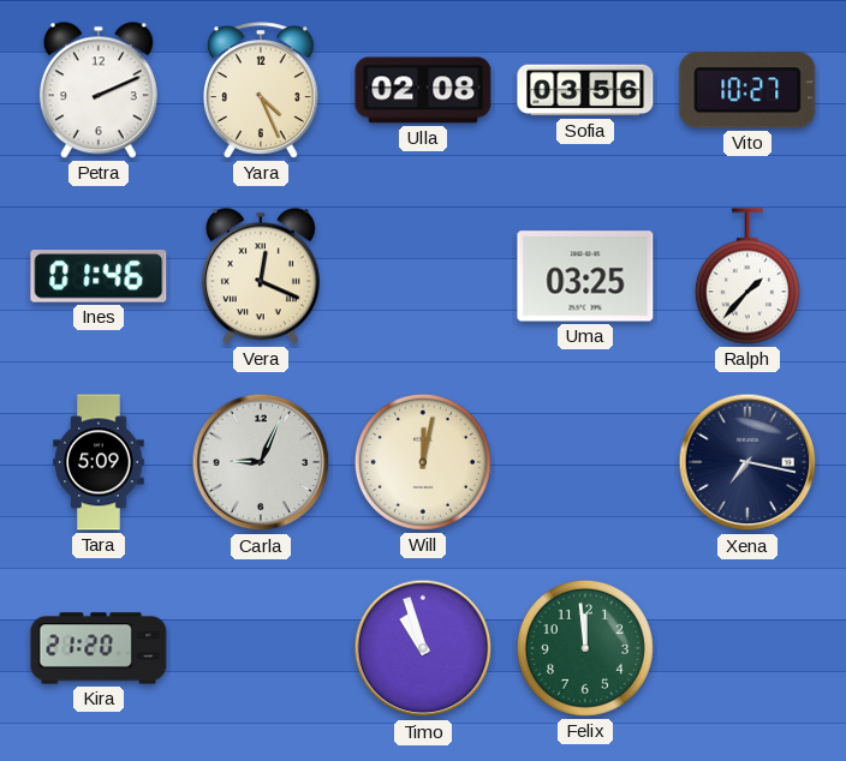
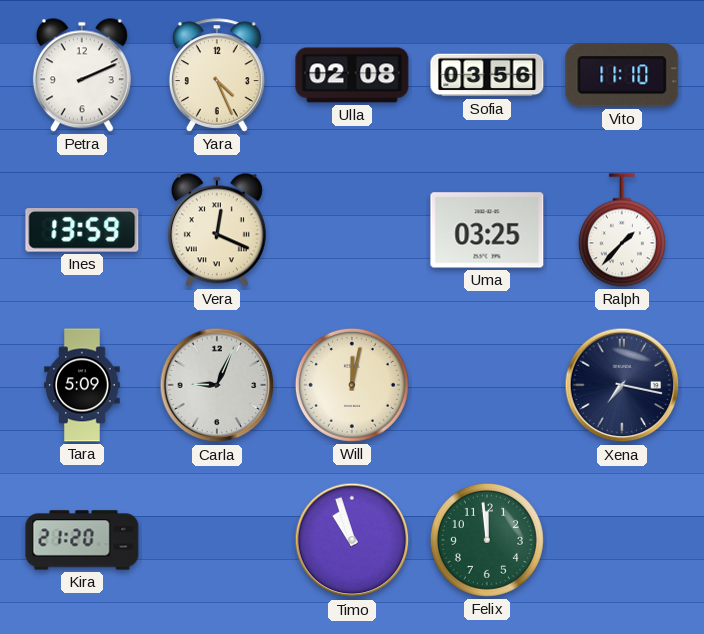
Vito: 10:27 -> 11:10 (622, 75)
Ines: 01:46 -> 13:59 (82, 230)
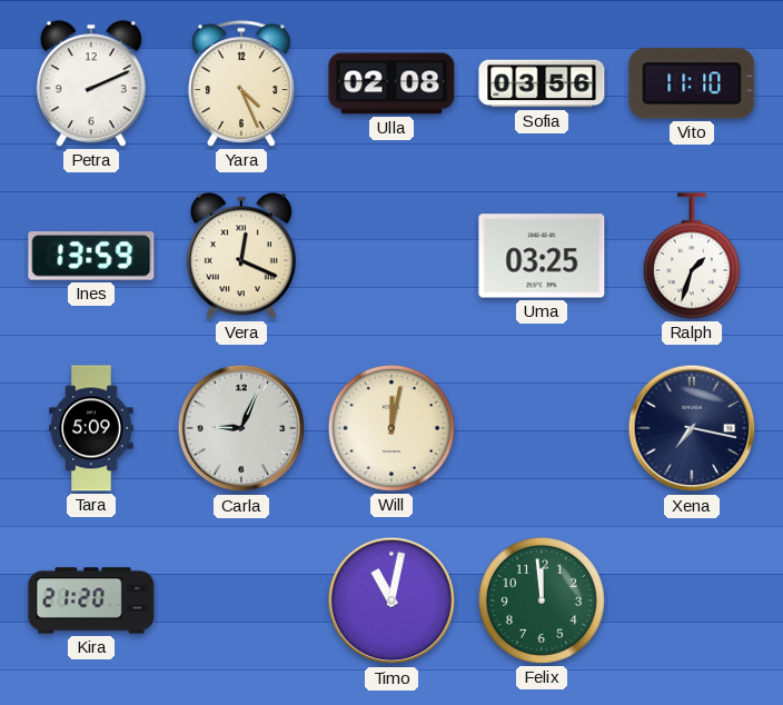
Ralph: 1:37 -> 1:33 (692, 256)
Timo: 10:57 -> 11:02 (391, 600)
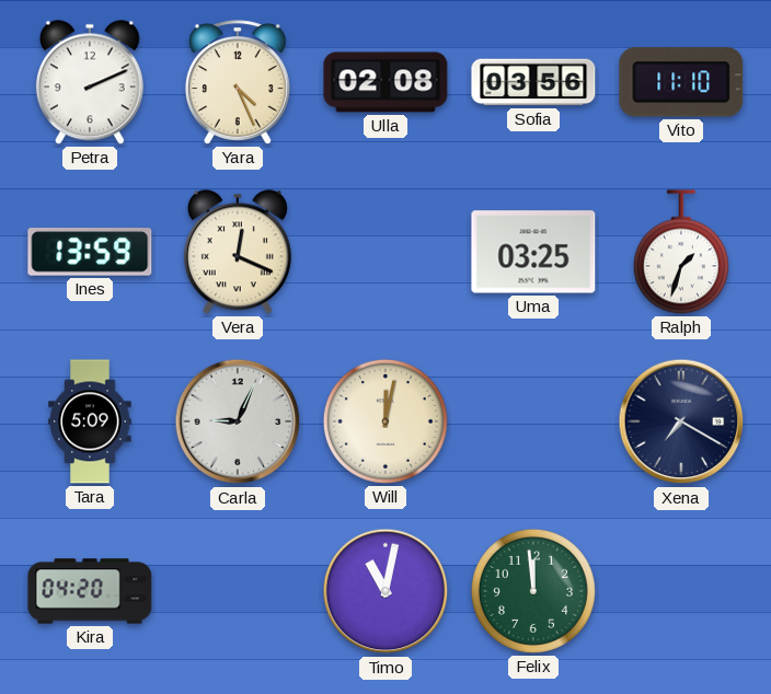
Xena: 7:17 -> 7:20 (681, 421)
Kira: 21:20 -> 04:20 (90, 591)
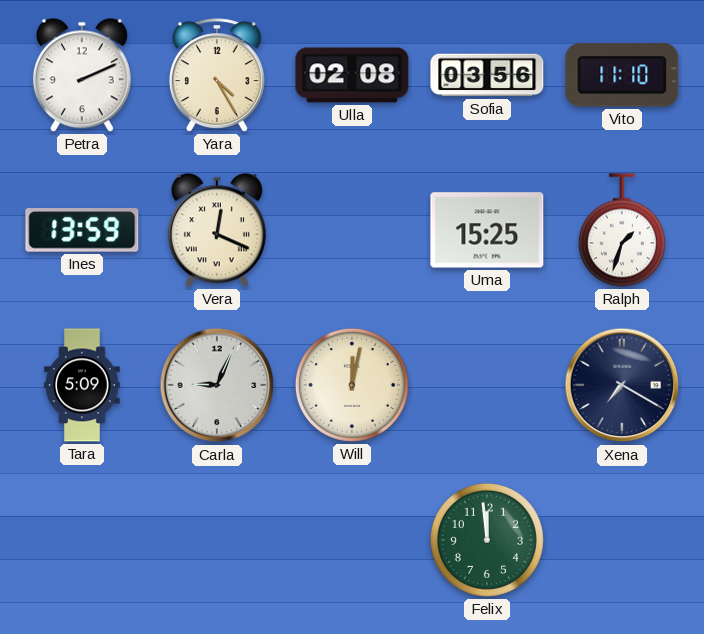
Yara: 4:26 -> 4:25 (217, 75)
Uma: 03:25 -> 15:25 (487, 230)
Kira: 04:20 -> none (90, 591)
Timo: 11:02 -> none (385, 591)
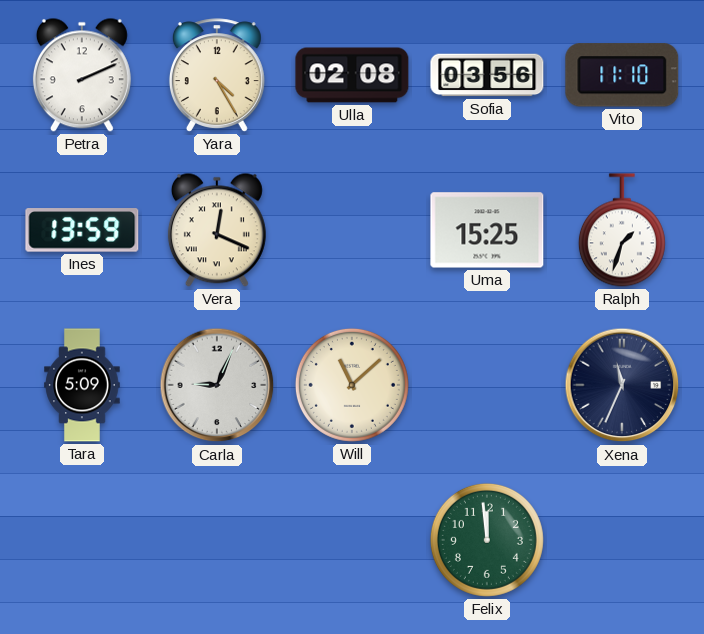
Will: 12:02 -> 11:08 (352, 385)
Xena: 7:20 -> 11:34 (622, 385)
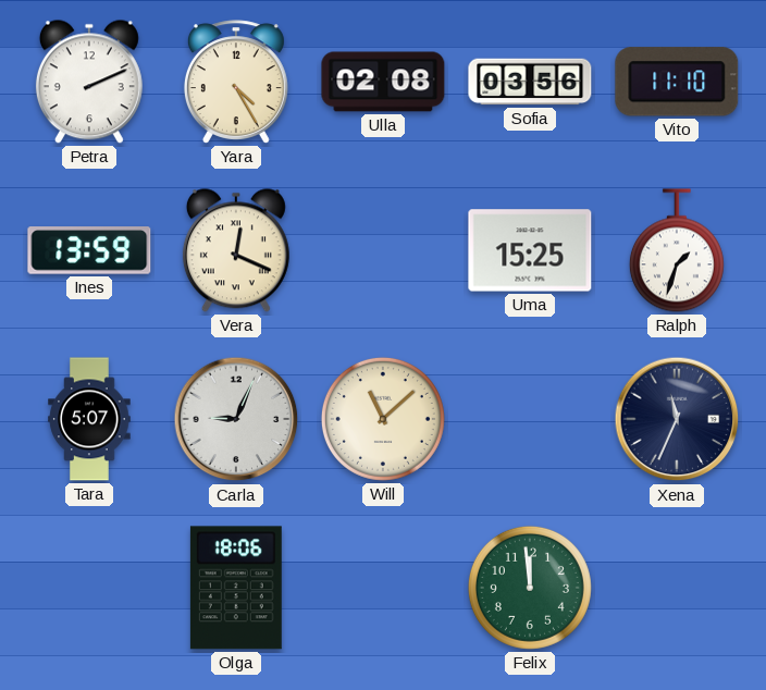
Tara: 5:09 -> 5:07 (89, 419)
Olga: none -> 18:06 (236, 588)
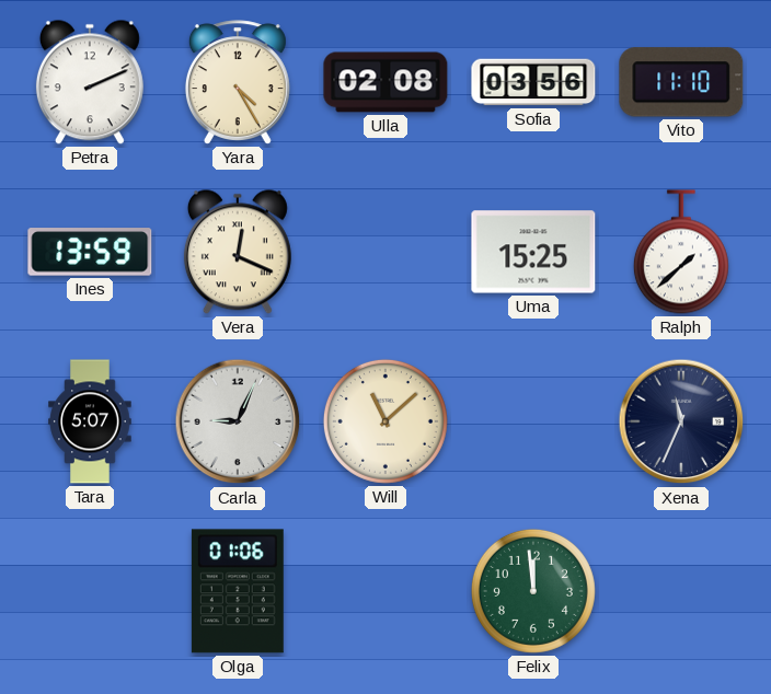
Ralph: 1:33 -> 1:38 (681, 252)
Olga: 18:06 -> 01:06 (238, 591)
